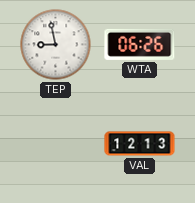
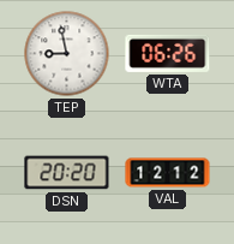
DSN: none -> 20:20 (67, 173)
VAL: 12:13 -> 12:12 (168, 173)
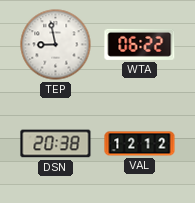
WTA: 06:26 -> 06:22 (140, 44)
DSN: 20:20 -> 20:38 (56, 144)
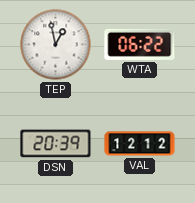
TEP: 8:58 -> 12:58 (56, 45)
DSN: 20:38 -> 20:39 (56, 144)
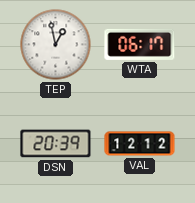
WTA: 06:22 -> 06:17 (140, 44)
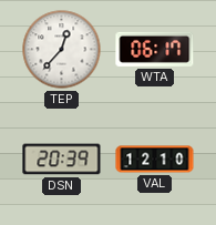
TEP: 12:58 -> 12:37 (62, 50)
VAL: 12:12 -> 12:10 (155, 160)
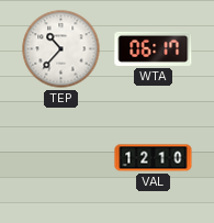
TEP: 12:37 -> 10:37 (61, 49)
DSN: 20:39 -> none (62, 160)
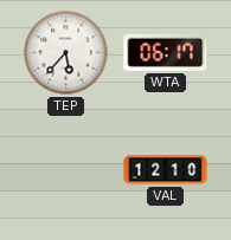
TEP: 10:37 -> 5:37 (66, 53)
